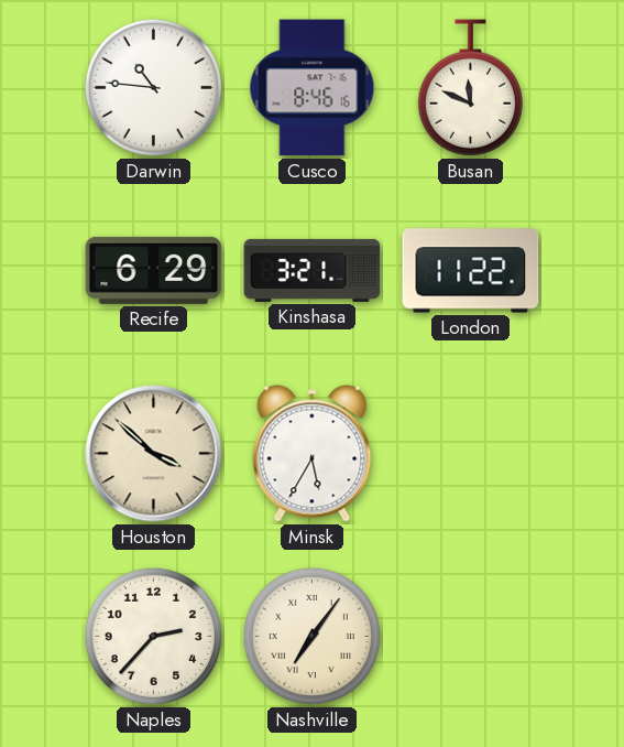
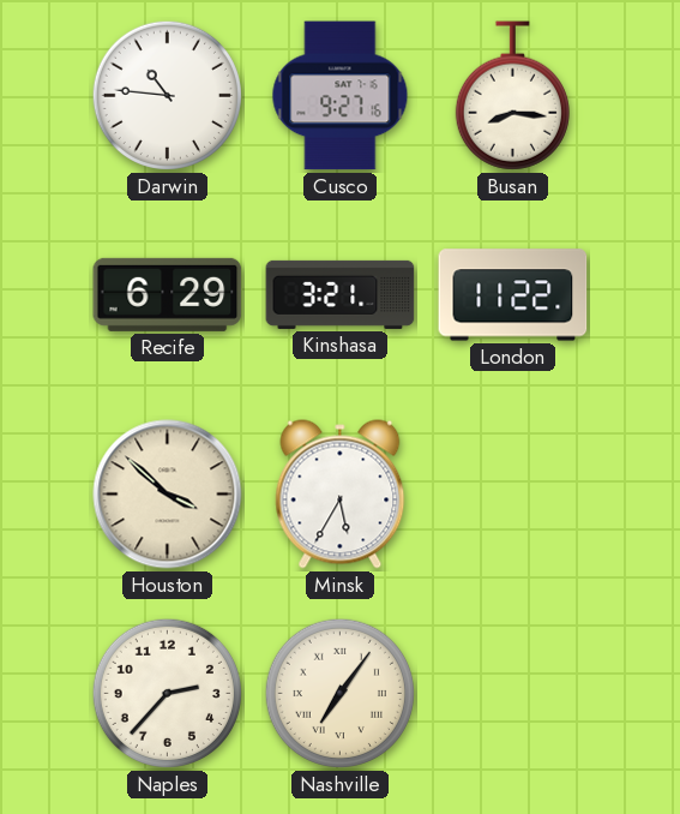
Cusco: 8:46 -> 9:27 (341, 96)
Busan: 11:49 -> 8:16 (512, 96)
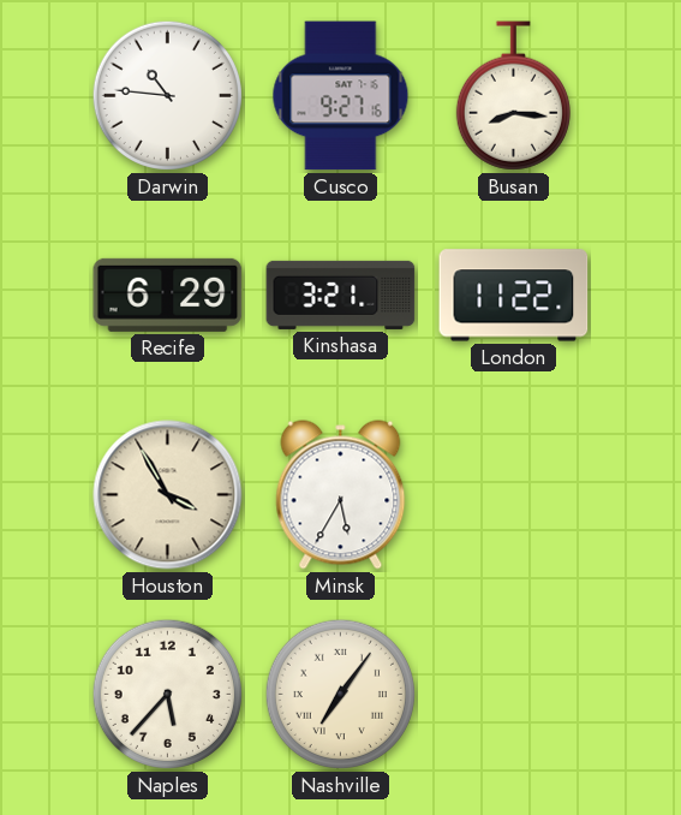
Houston: 3:52 -> 3:55 (168, 495)
Naples: 2:37 -> 5:37 (167, 694)
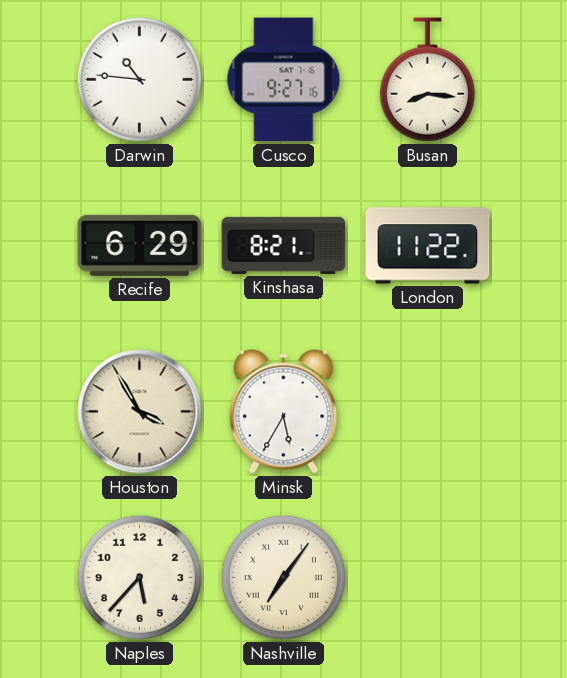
Kinshasa: 3:21 -> 8:21 (284, 245)
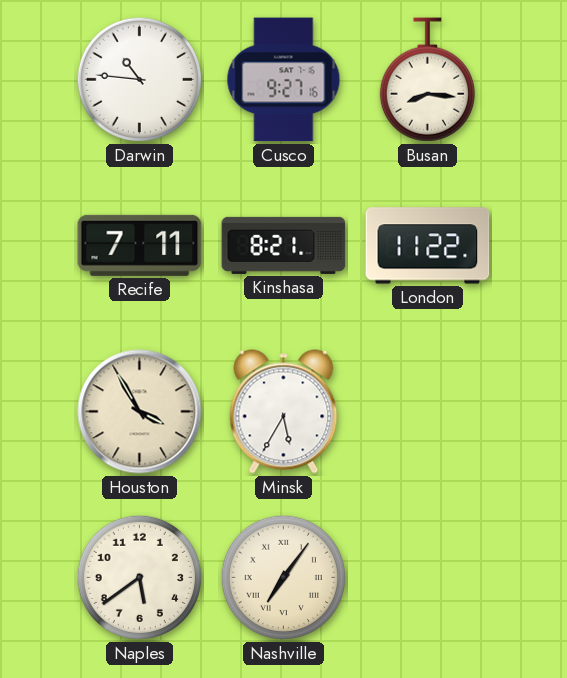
Recife: 6:29 -> 7:11 (140, 245)
Naples: 5:37 -> 5:39 (139, 577)
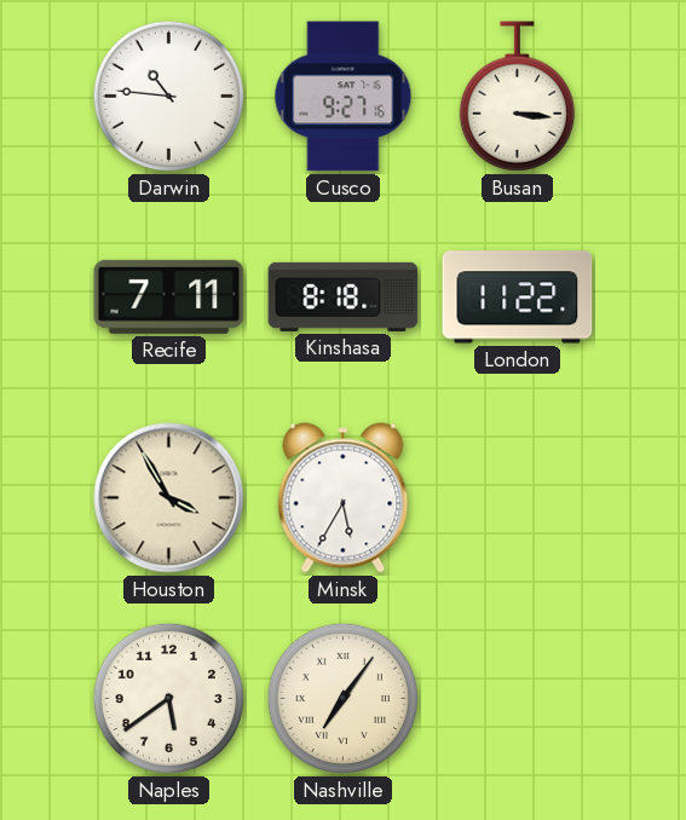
Busan: 8:16 -> 3:16 (517, 97)
Kinshasa: 8:21 -> 8:18 (344, 296)
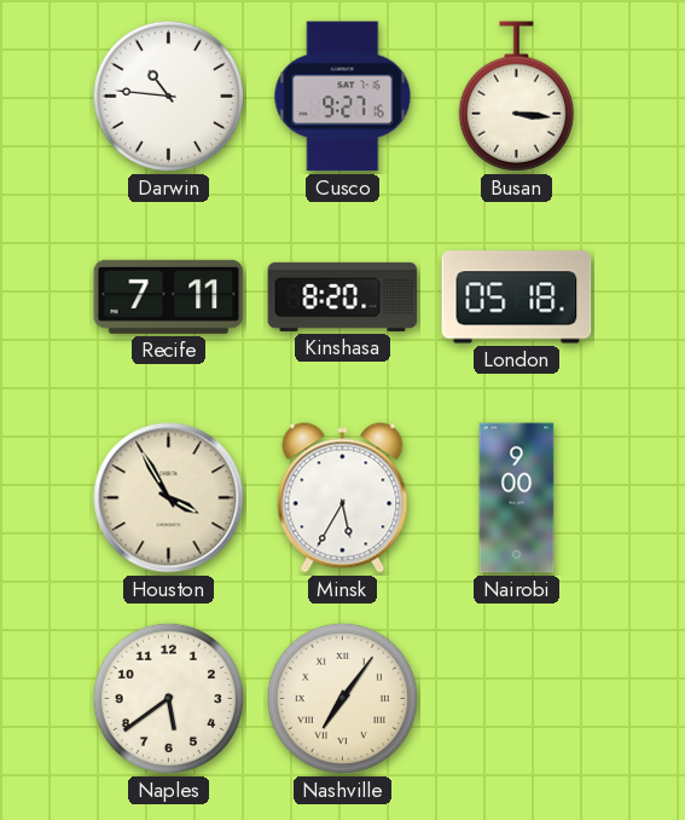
Kinshasa: 8:18 -> 8:20 (343, 296)
London: 11:22 -> 05:18 (517, 298)
Nairobi: none -> 9:00 (517, 498)
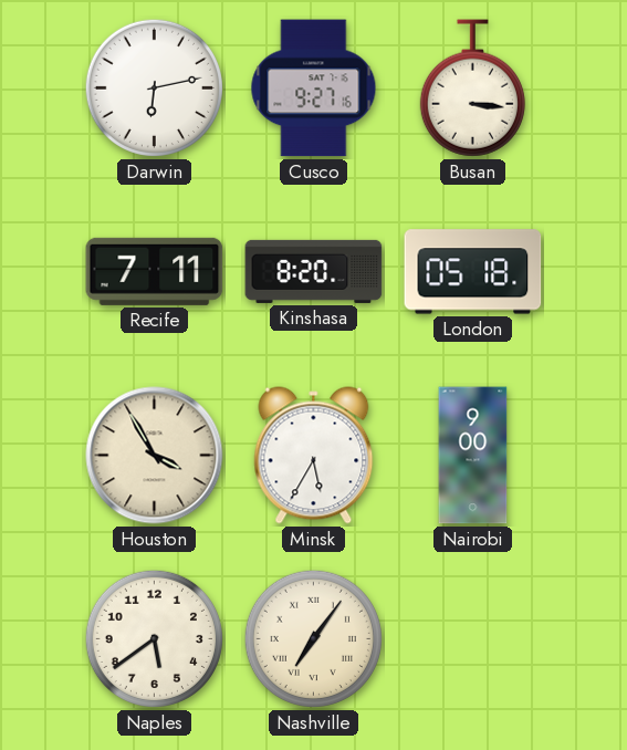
Darwin: 10:46 -> 6:13 (154, 87)
